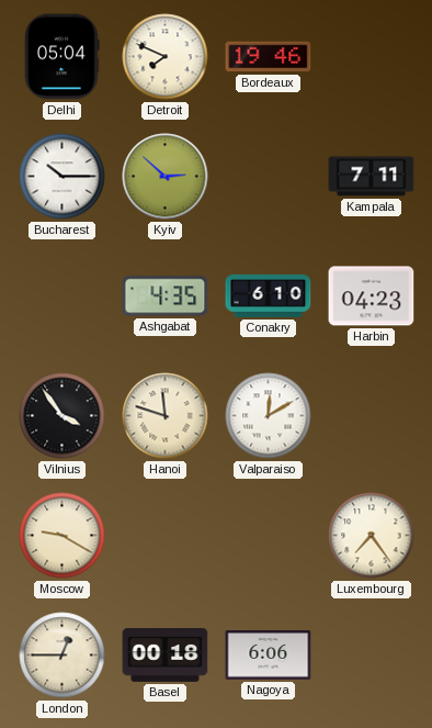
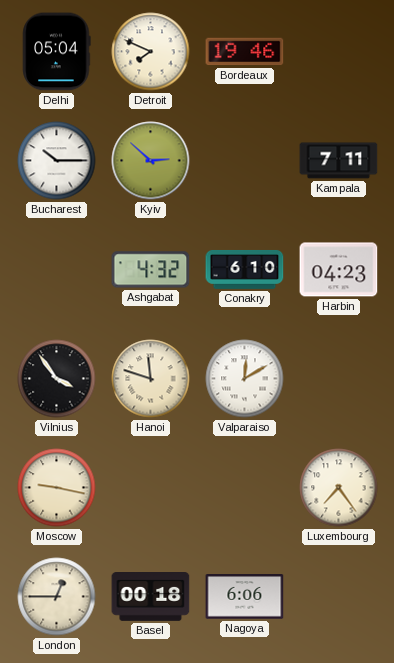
Ashgabat: 4:35 -> 4:32 (151, 270)
Moscow: 9:20 -> 9:17 (57, 488)
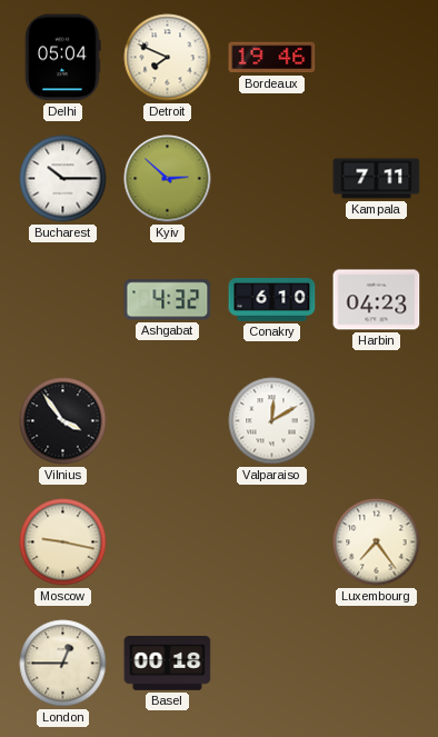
Hanoi: 11:48 -> none (151, 379)
Nagoya: 6:06 -> none (245, 597)
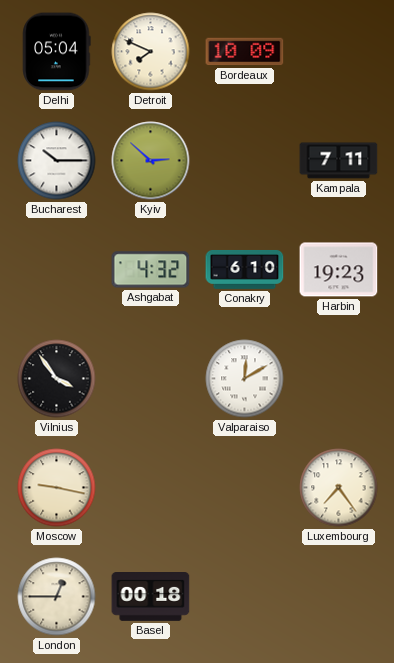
Bordeaux: 19:46 -> 10:09 (245, 52)
Harbin: 04:23 -> 19:23 (339, 270)
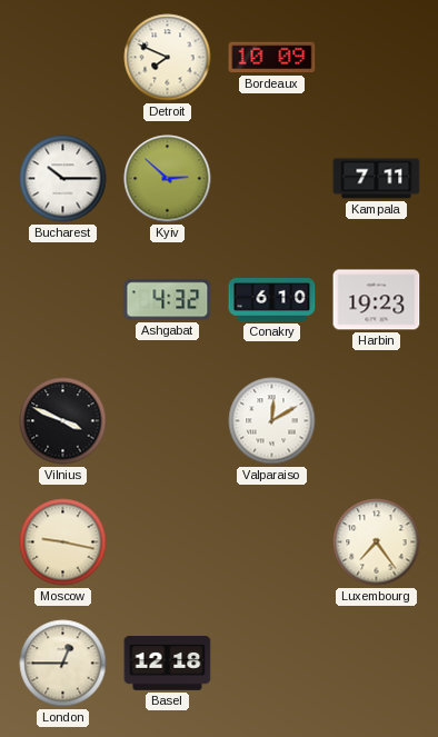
Delhi: 05:04 -> none (57, 52)
Vilnius: 3:54 -> 3:49 (63, 421)
Basel: 00:18 -> 12:18 (168, 664)
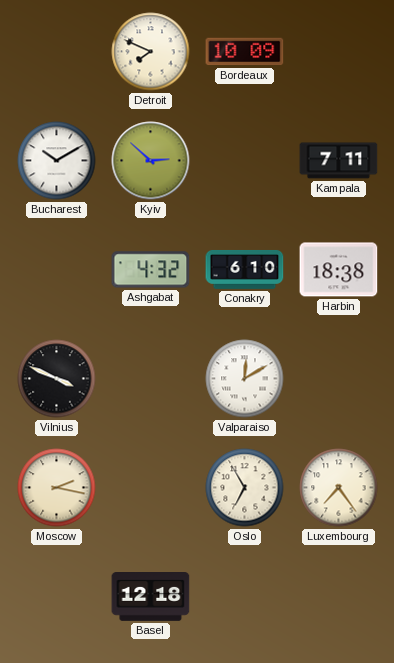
Bucharest: 10:15 -> 10:10 (57, 161)
Harbin: 19:23 -> 18:38 (339, 270)
Moscow: 9:17 -> 2:17 (57, 488)
Oslo: none -> 6:55 (245, 488)
London: 12:45 -> none (63, 664)
